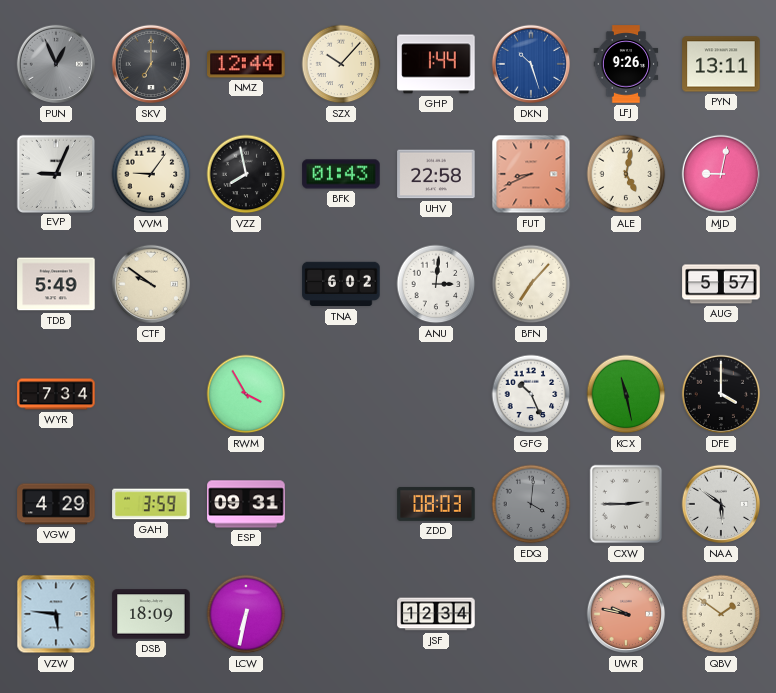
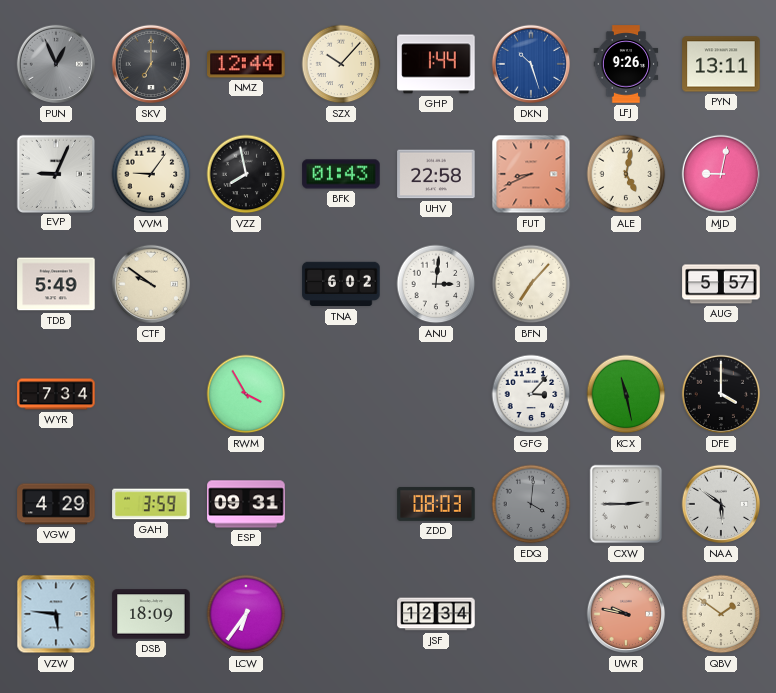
GFG: 10:26 -> 3:07 (531, 394)
LCW: 6:32 -> 6:36 (246, 614)
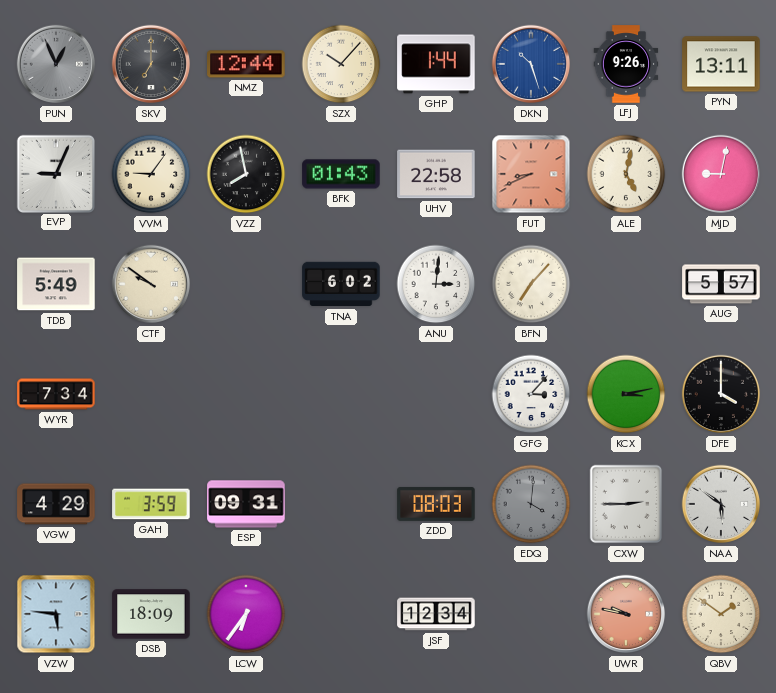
RWM: 3:55 -> none (246, 394)
KCX: 11:28 -> 3:13 (626, 394)
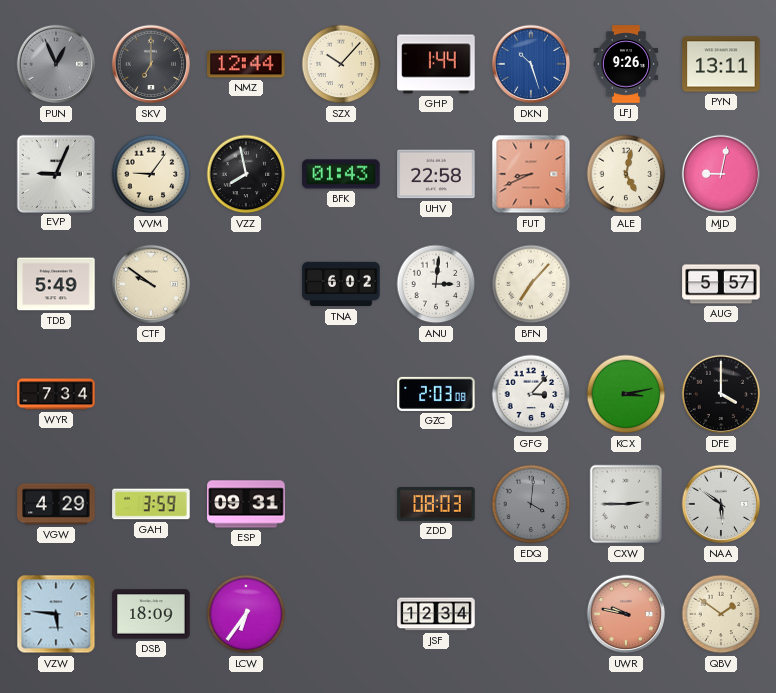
GZC: none -> 2:03 (436, 394)
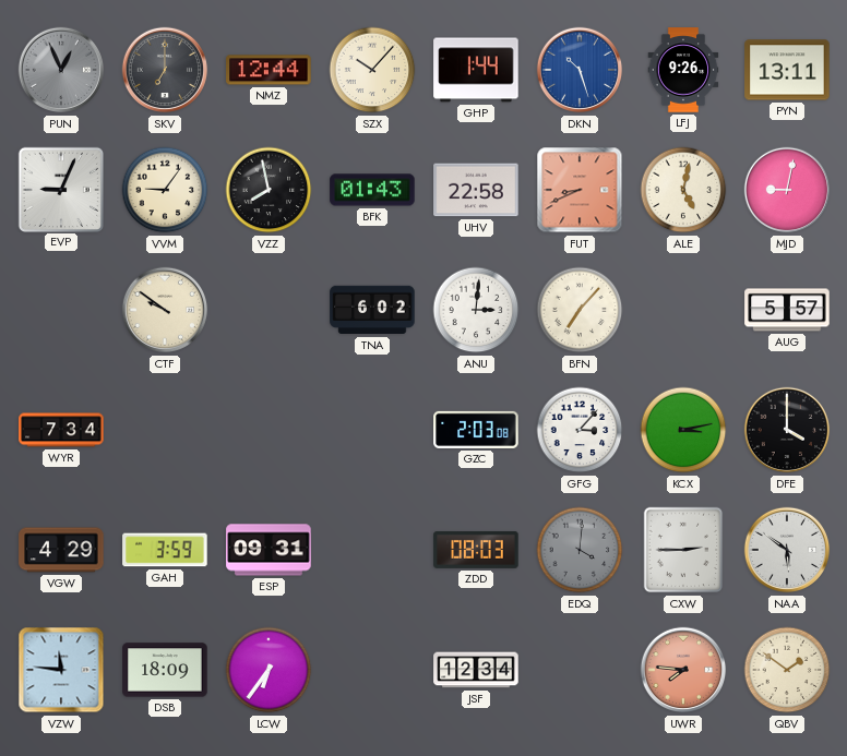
TDB: 5:49 -> none (56, 284)
VZW: 5:46 -> 11:46 (61, 670)
UWR: 9:47 -> 7:46 (683, 670)
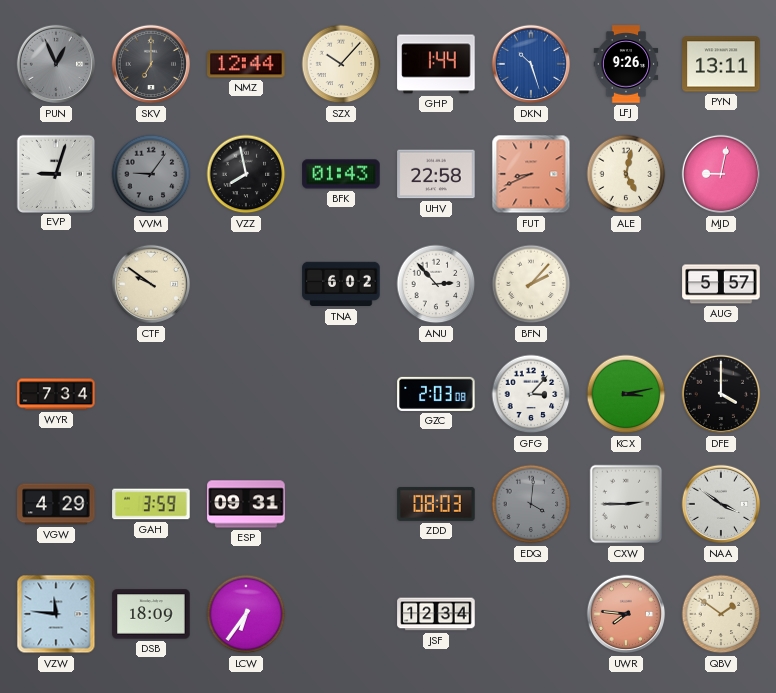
EVP: 9:04 -> 9:03 (55, 173)
VVM dial: cream -> grey (151, 174)
ANU: 3:01 -> 2:53 (436, 284)
BFN: 7:07 -> 2:07 (531, 284)
NAA: 5:51 -> 3:51 (721, 504)
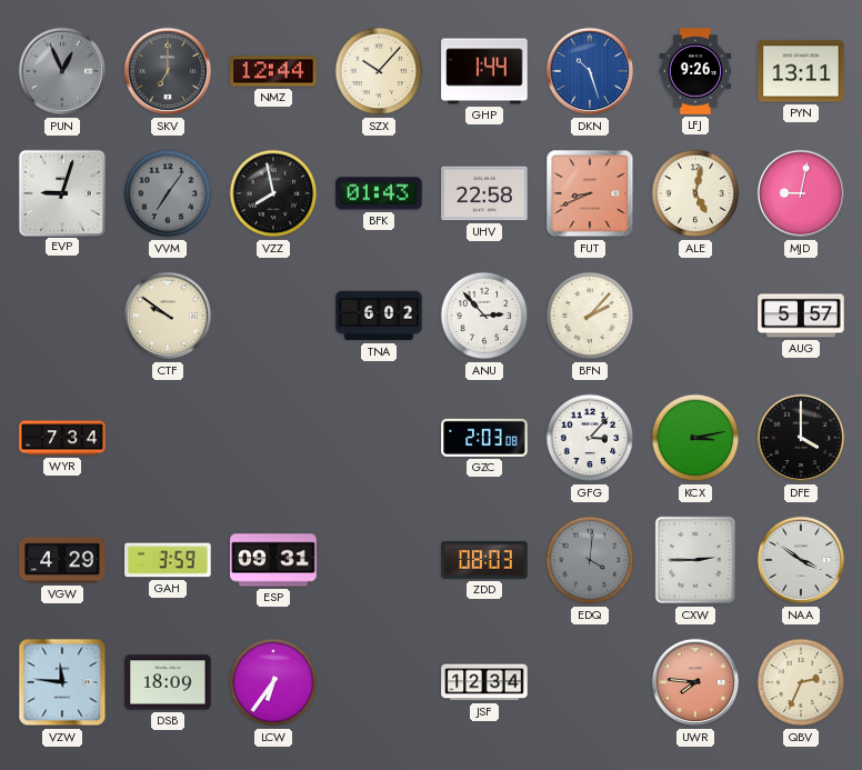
VVM: 9:06 -> 7:06 (168, 193)
QBV: 1:51 -> 2:34 (801, 682)
